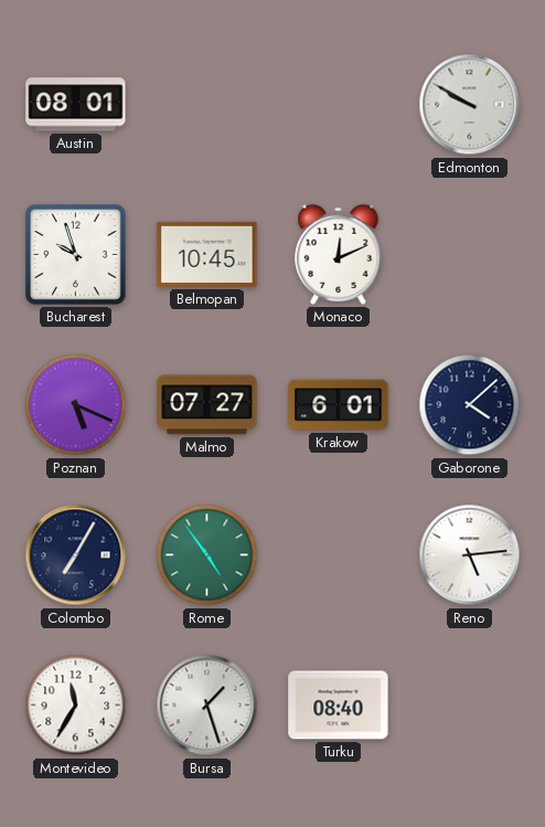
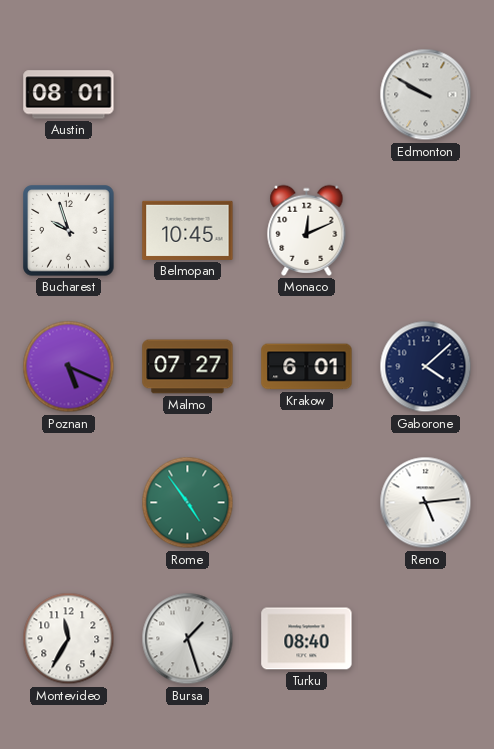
Colombo: 7:05 -> none (76, 555)
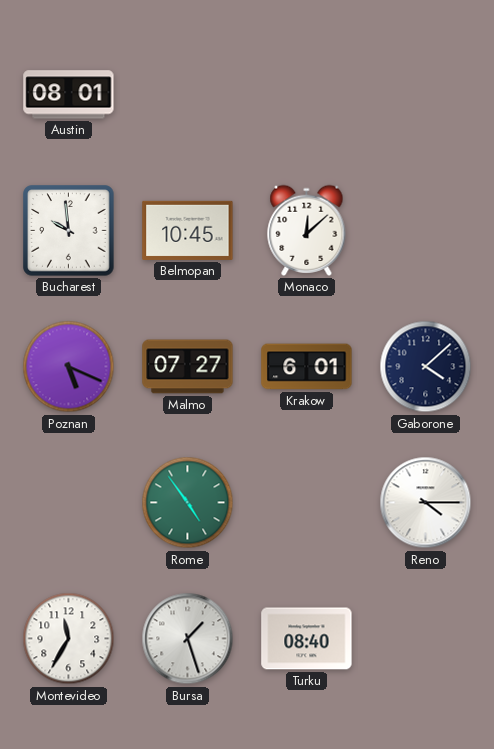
Edmonton: 9:50 -> none (426, 95)
Bucharest: 9:57 -> 9:59 (69, 231)
Monaco: 12:11 -> 12:08 (307, 230)
Reno: 5:14 -> 4:15 (426, 503)
